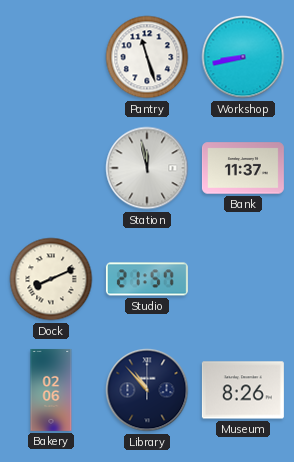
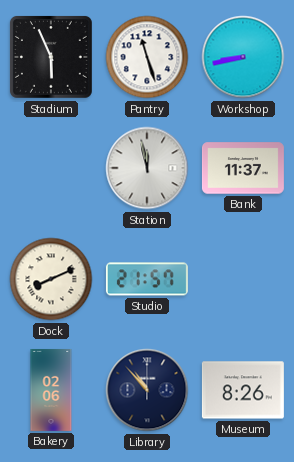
Stadium: none -> 5:56 (51, 57)
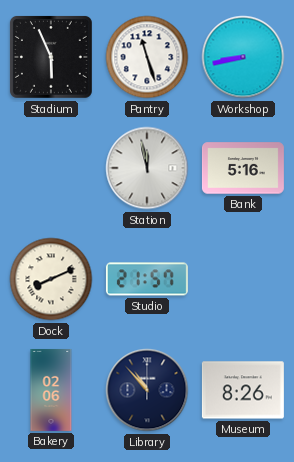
Bank: 11:37 -> 5:16 (243, 168)
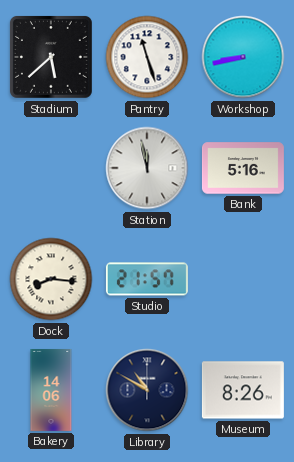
Stadium: 5:56 -> 5:38 (51, 57)
Dock: 8:11 -> 8:16 (51, 279)
Bakery: 02:06 -> 14:06 (51, 390)
Library: 10:53 -> 10:50 (147, 390)
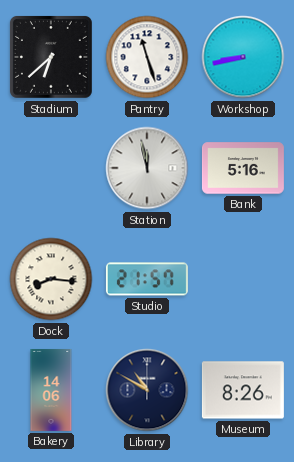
Stadium: 5:38 -> 6:38 (51, 57)
